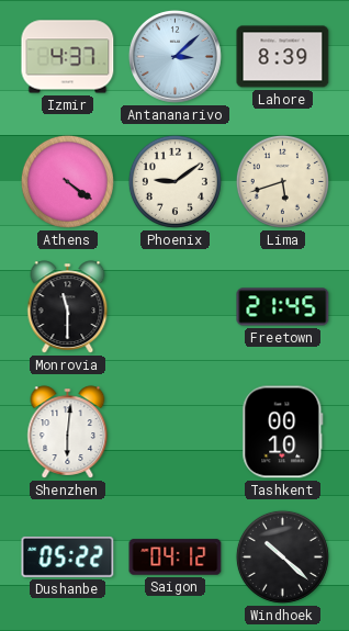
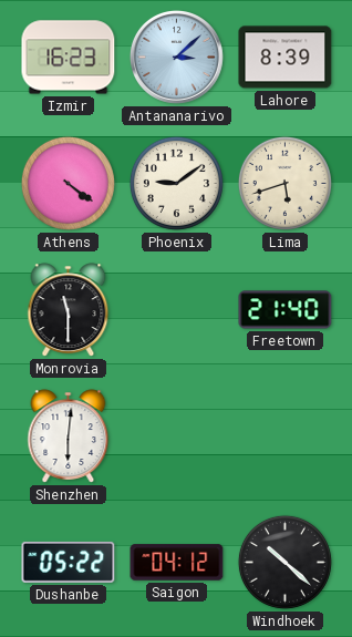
Izmir: 4:37 -> 16:23 (69, 58)
Freetown: 21:45 -> 21:40 (286, 310)
Tashkent: 00:10 -> none (283, 432)
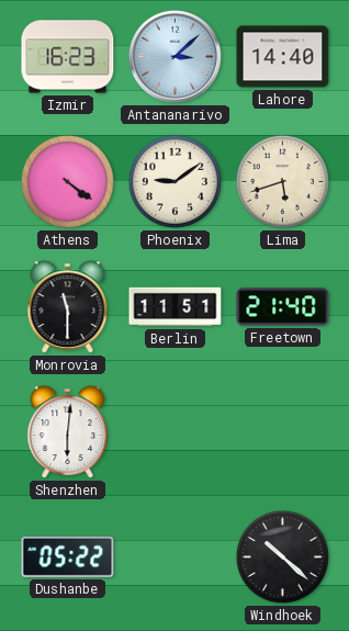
Lahore: 8:39 -> 14:40 (283, 57)
Berlin: none -> 11:51 (176, 307)
Saigon: 04:12 -> none (177, 563)
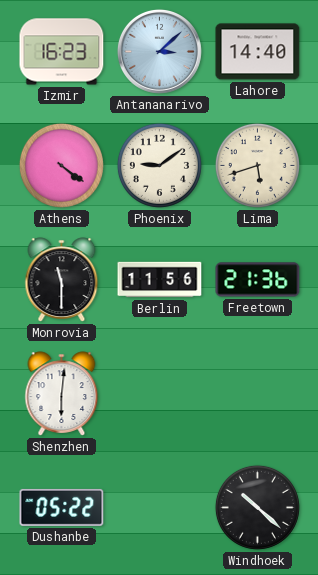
Berlin: 11:51 -> 11:56 (160, 280)
Freetown: 21:40 -> 21:36 (258, 280)
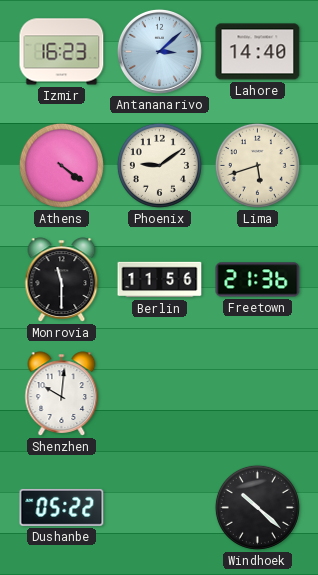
Shenzhen: 6:01 -> 10:01 (62, 394)
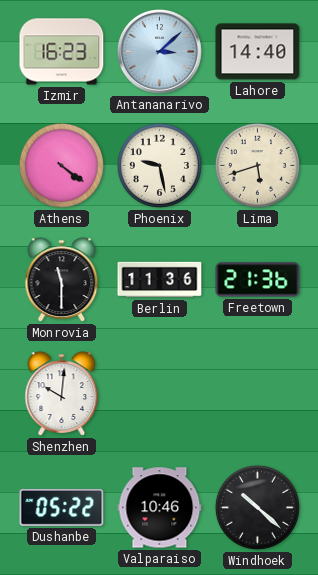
Phoenix: 9:09 -> 9:28 (159, 165)
Berlin: 11:56 -> 11:36 (160, 280)
Valparaiso: none -> 10:46 (160, 508)
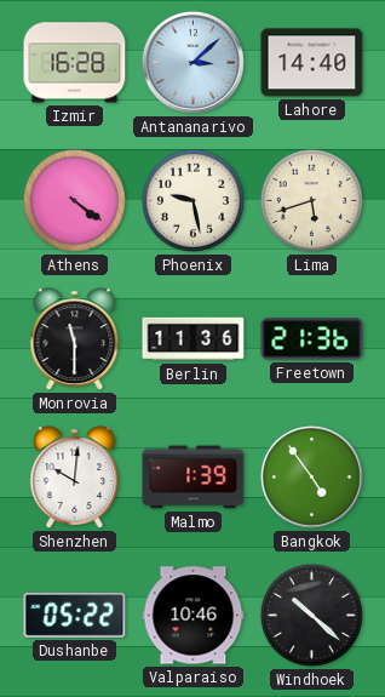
Izmir: 16:23 -> 16:28 (75, 63)
Malmo: none -> 1:39 (194, 478)
Bangkok: none -> 4:54 (311, 476)
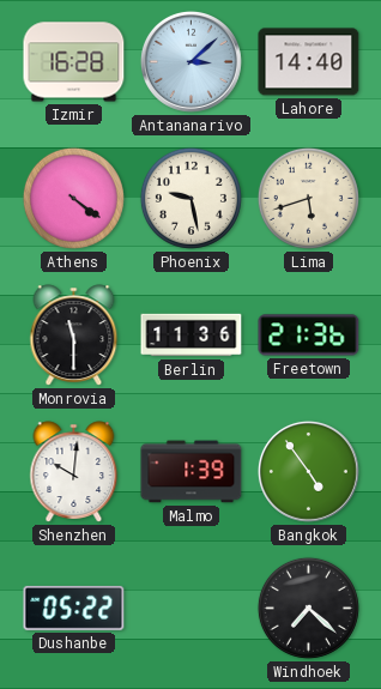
Valparaiso: 10:46 -> none (194, 616)
Windhoek: 10:22 -> 7:22 (308, 608)
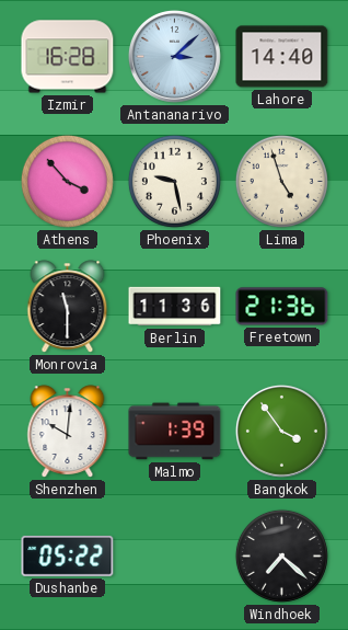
Athens: 4:21 -> 3:53 (67, 181)
Lima: 5:42 -> 4:57 (281, 181)
Bangkok: 4:54 -> 3:54 (281, 431)
